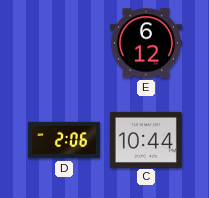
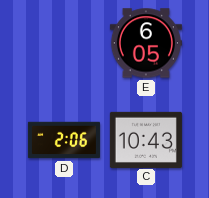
E: 6:12 -> 6:05 (146, 43)
C: 10:44 -> 10:43 (146, 139)
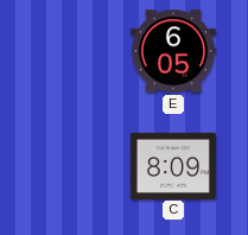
D: 2:06 -> none (64, 140)
C: 10:43 -> 8:09 (173, 165)
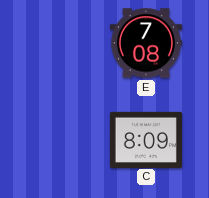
E: 6:05 -> 7:08 (146, 43)
